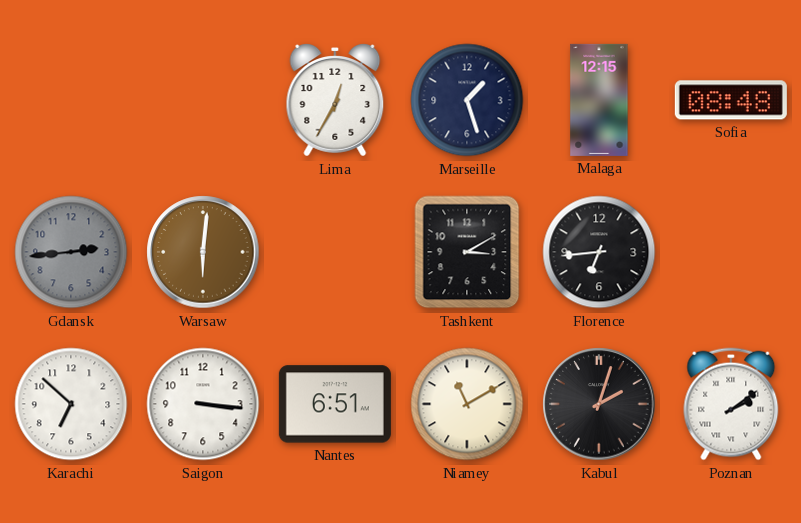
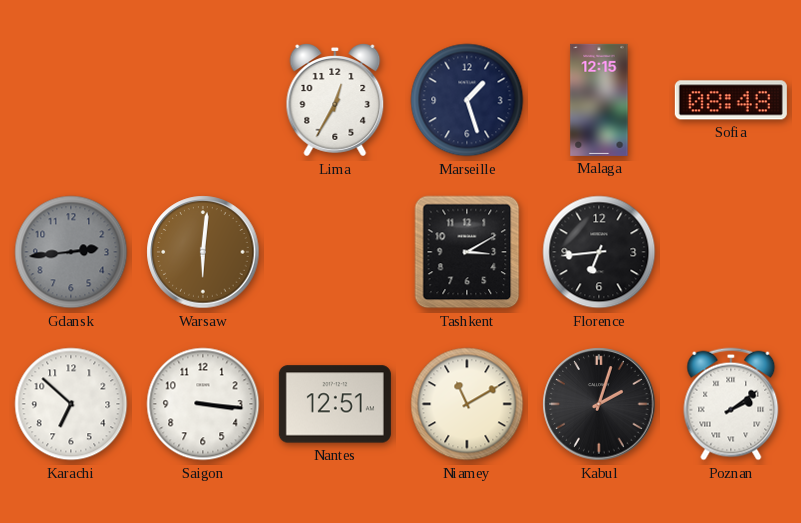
Nantes: 6:51 -> 12:51 (335, 404)
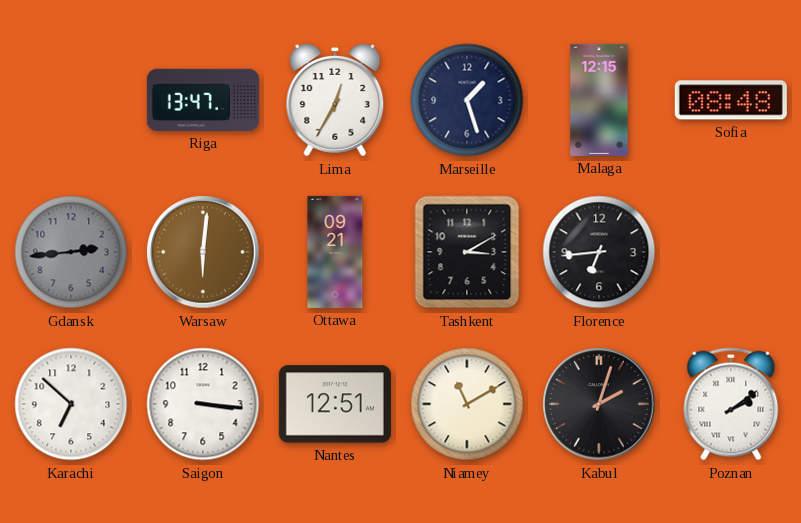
Riga: none -> 13:47 (203, 100)
Ottawa: none -> 09:21 (335, 252)
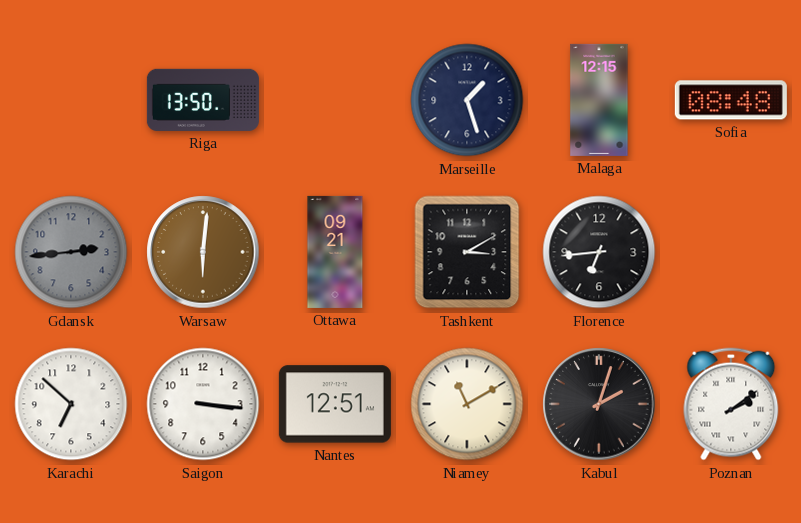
Riga: 13:47 -> 13:50 (203, 100)
Lima: 12:35 -> none (335, 100)
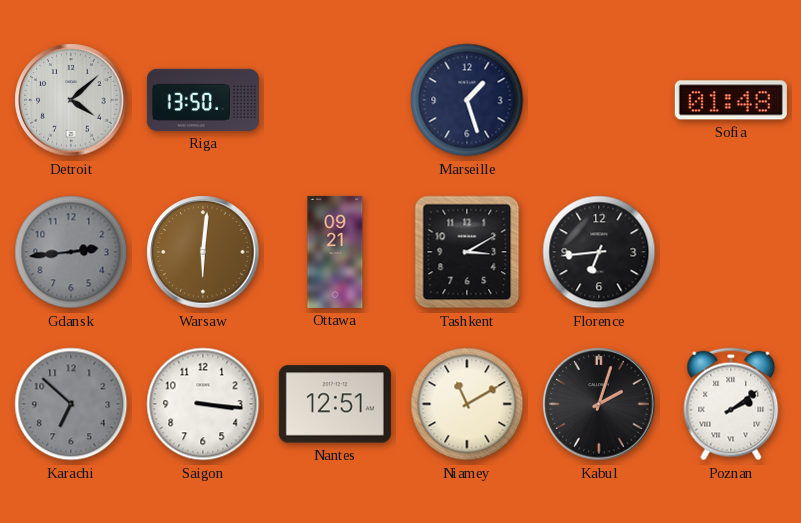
Detroit: none -> 4:08 (71, 100)
Malaga: 12:15 -> none (599, 100)
Sofia: 08:48 -> 01:48 (731, 100)
Karachi dial: white -> grey (71, 404)
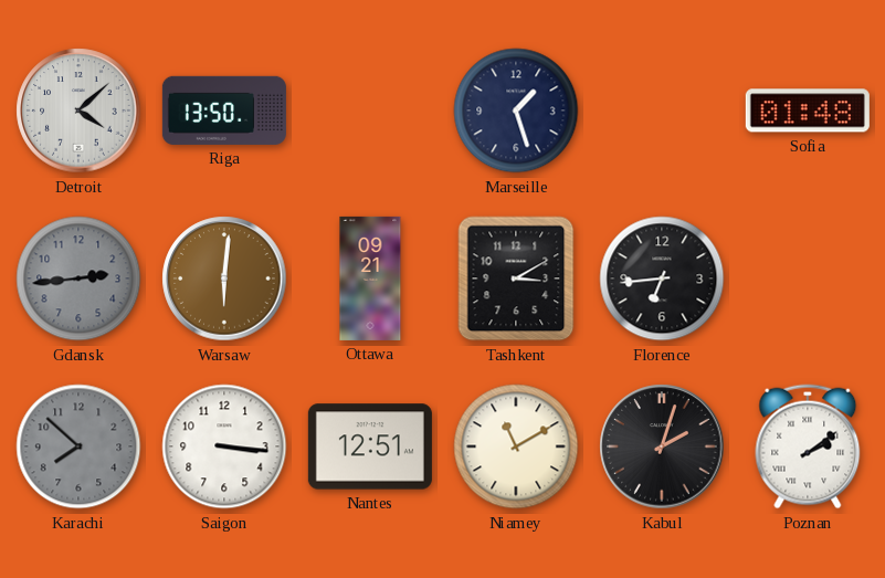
Karachi: 6:52 -> 7:52 (78, 446)
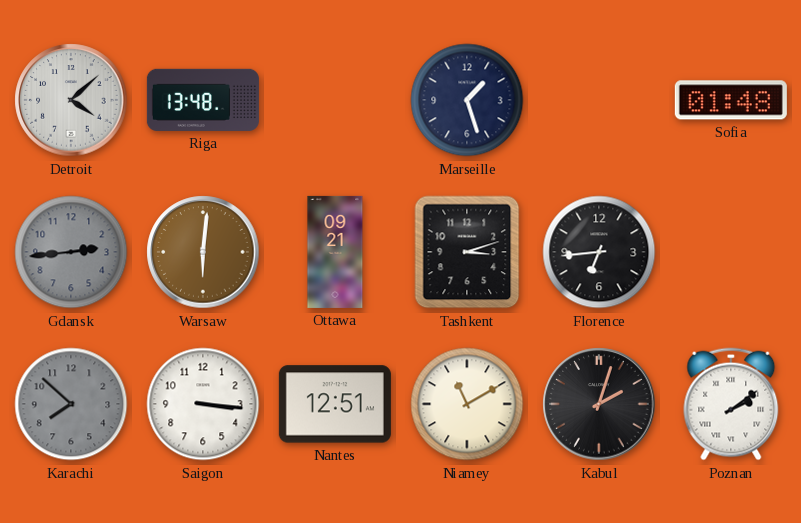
Riga: 13:50 -> 13:48 (203, 100)
Tashkent: 3:10 -> 3:12 (467, 252)
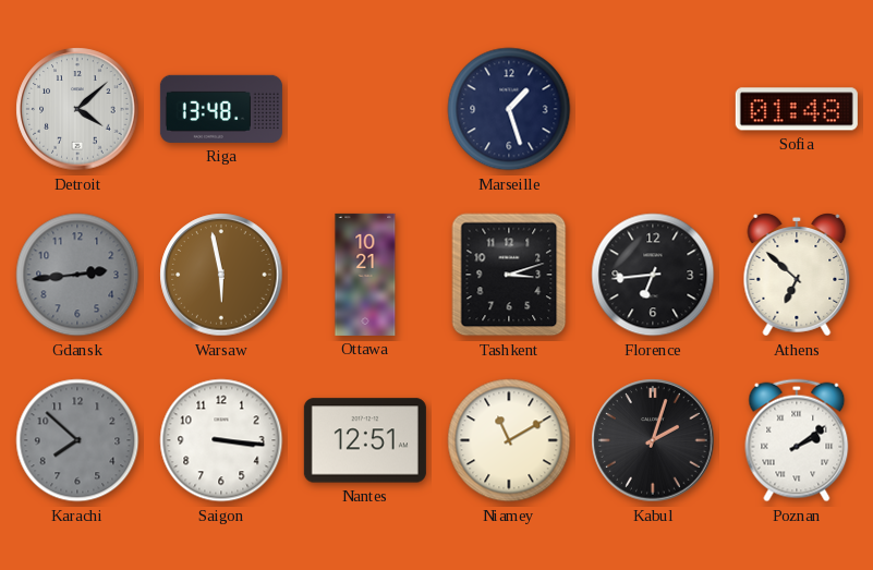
Warsaw: 6:01 -> 5:58 (221, 275)
Ottawa: 09:21 -> 10:21 (365, 275)
Athens: none -> 6:52 (797, 275)
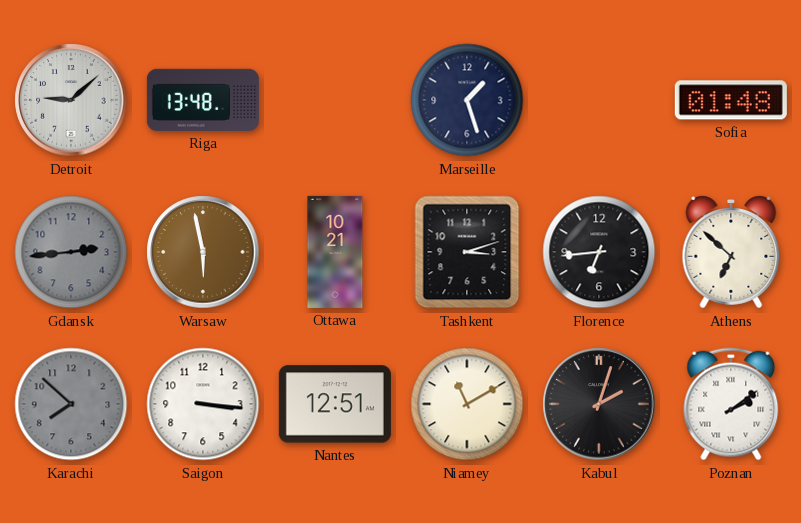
Detroit: 4:08 -> 9:08 (71, 100)
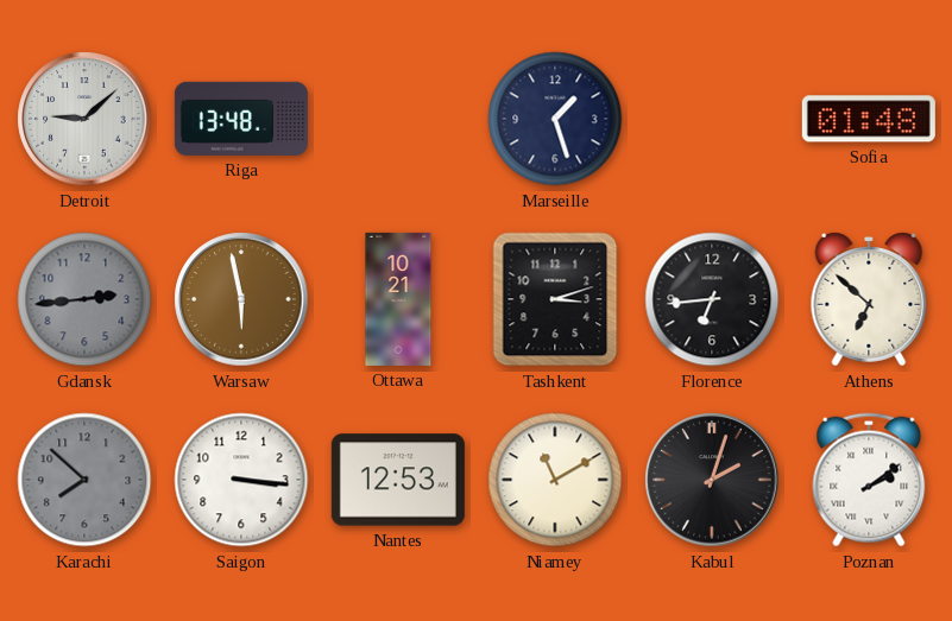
Nantes: 12:51 -> 12:53 (398, 480)
